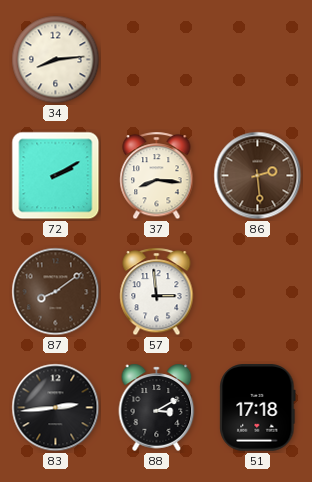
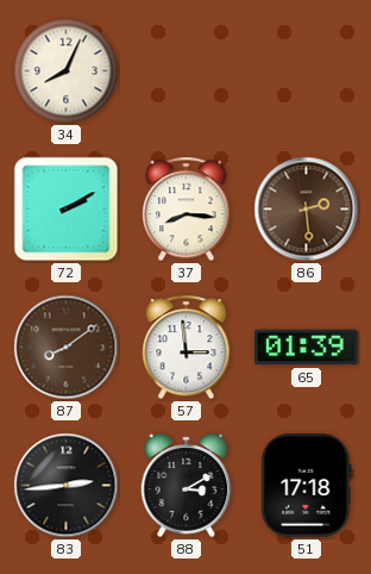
34: 8:14 -> 8:04 (67, 71)
65: none -> 01:39 (307, 348)
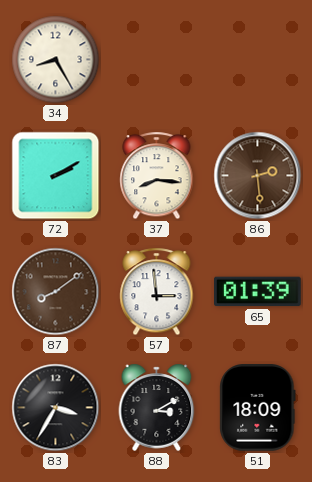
34: 8:04 -> 8:25 (56, 60)
83: 2:44 -> 3:35 (56, 408)
51: 17:18 -> 18:09 (258, 408)
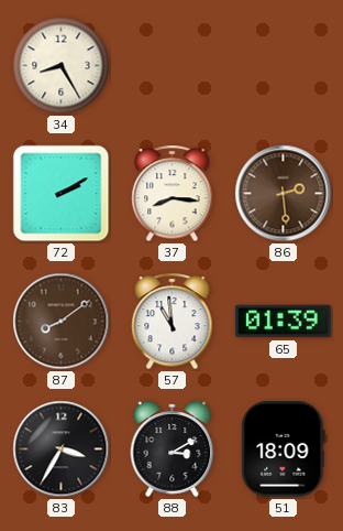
57: 2:59 -> 10:59 (173, 322)
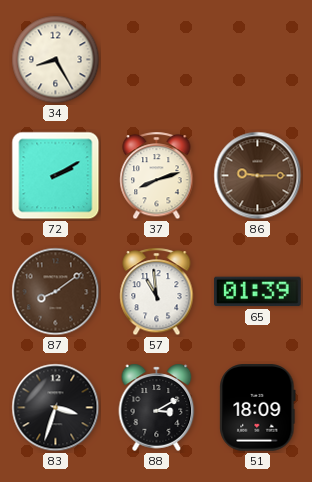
37: 8:16 -> 8:12 (157, 176)
86: 2:29 -> 9:15 (258, 176)
83: 3:35 -> 3:33 (56, 408)
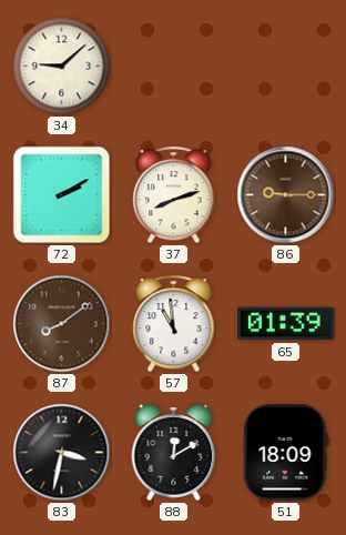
34: 8:25 -> 9:08 (62, 67)
83: 3:33 -> 3:32 (62, 453)
88: 3:10 -> 12:10 (174, 452)
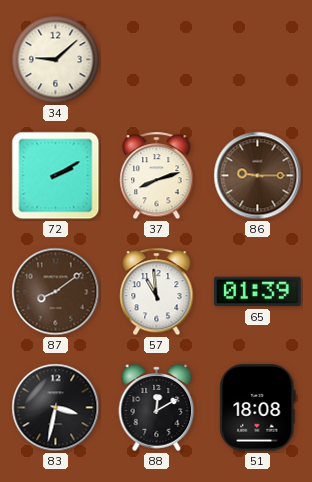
51: 18:09 -> 18:08 (258, 408)
